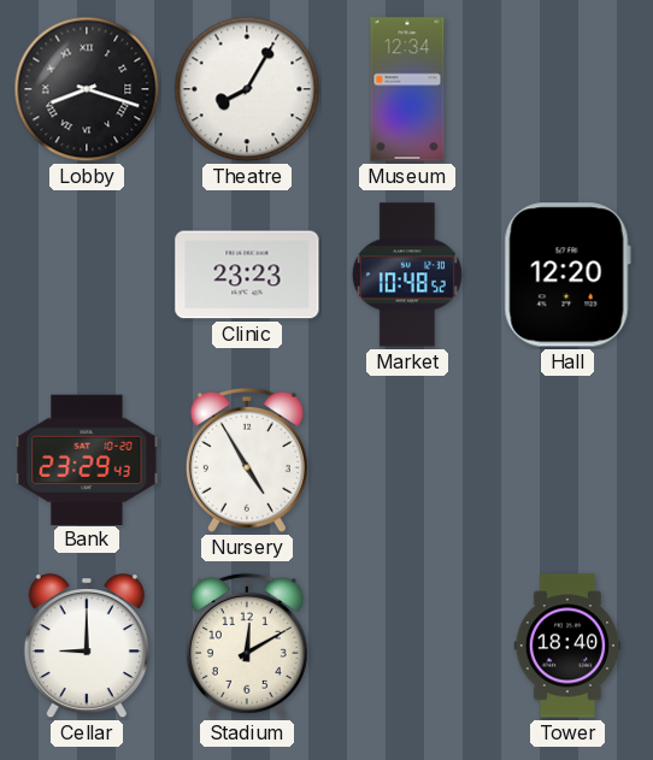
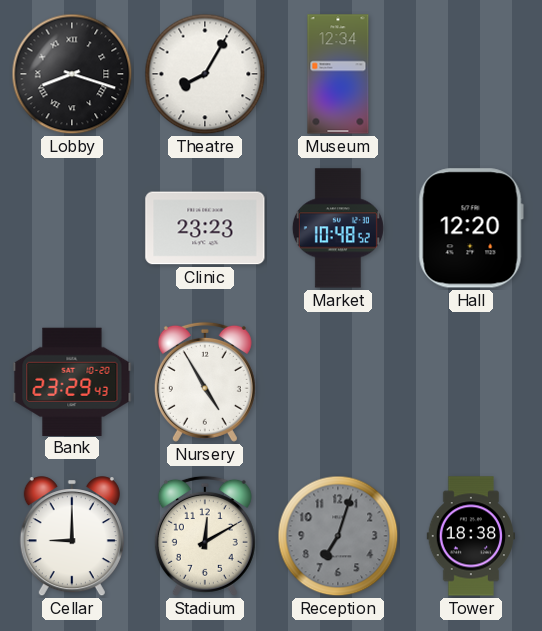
Reception: none -> 7:03 (338, 536)
Tower: 18:40 -> 18:38 (470, 536)
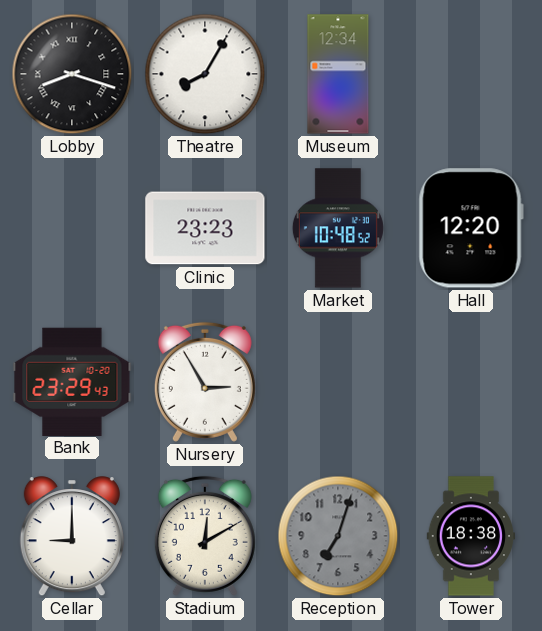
Nursery: 4:55 -> 2:55 (205, 382)
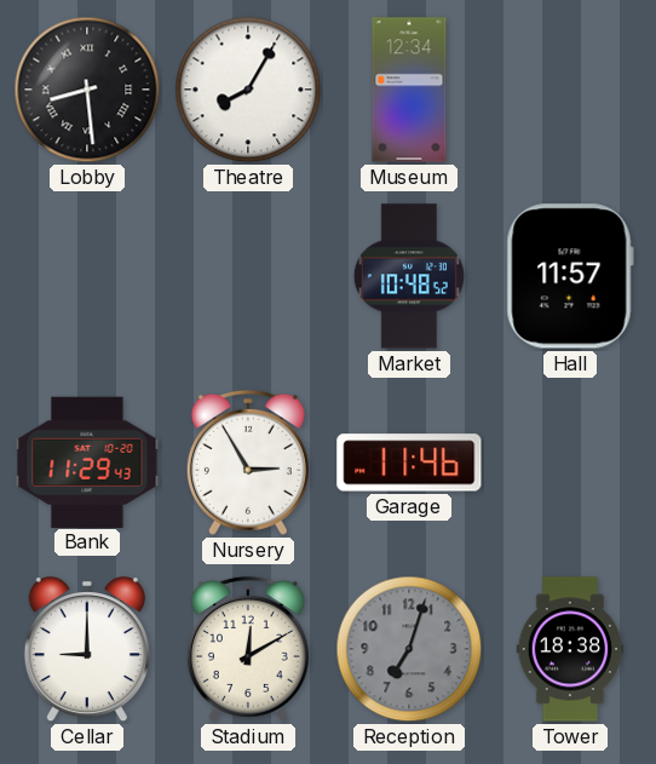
Lobby: 8:18 -> 8:29 (87, 90)
Clinic: 23:23 -> none (205, 228)
Hall: 12:20 -> 11:57 (570, 276)
Bank: 23:29 -> 11:29 (87, 461)
Garage: none -> 11:46 (409, 463)
